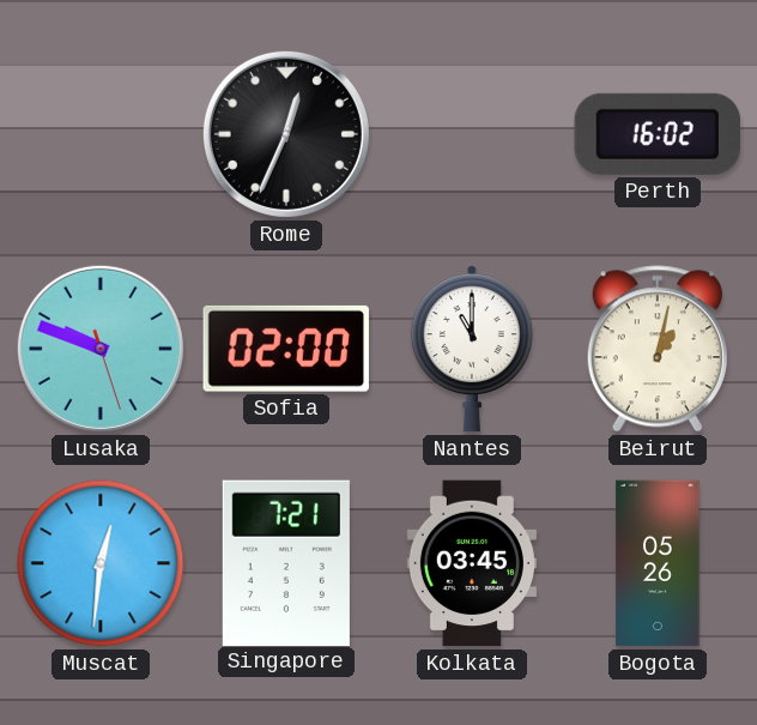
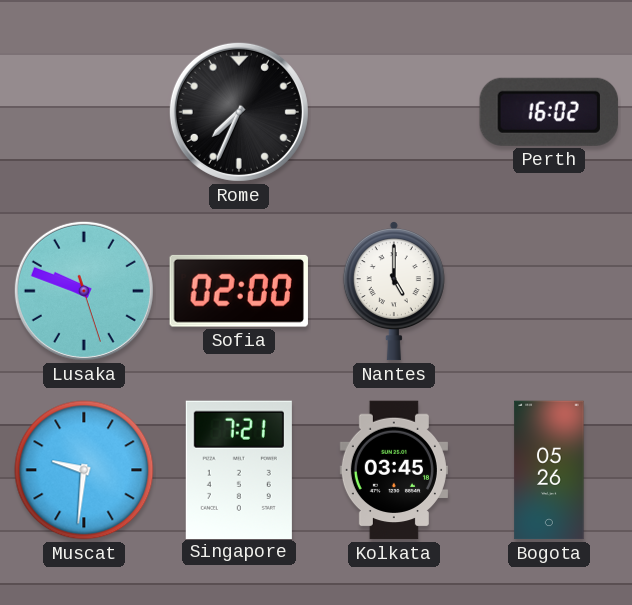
Rome: 12:34 -> 7:34 (239, 112)
Nantes: 11:00 -> 5:00 (394, 291)
Beirut: 1:02 -> none (658, 349)
Muscat: 12:31 -> 9:31 (84, 470)
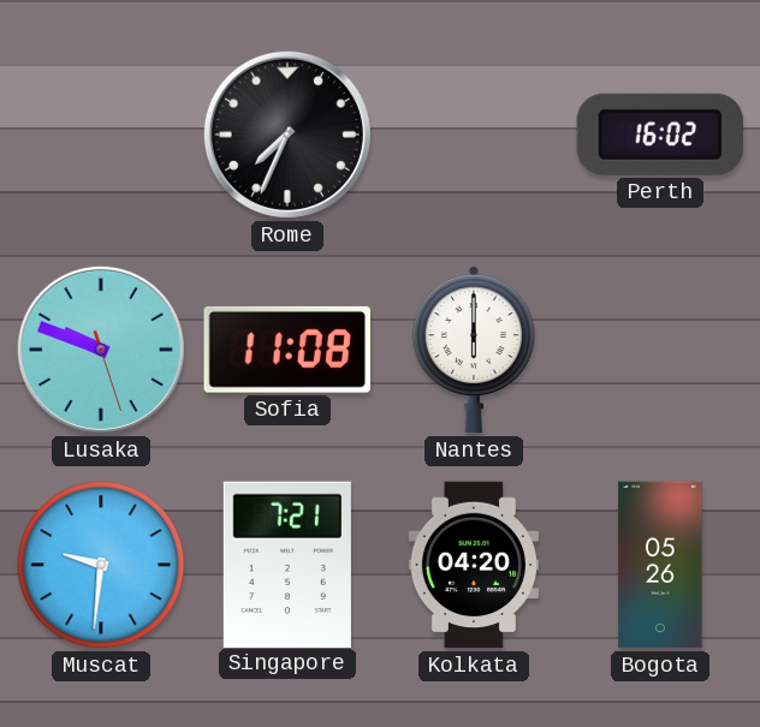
Sofia: 02:00 -> 11:08 (287, 350)
Nantes: 5:00 -> 6:00 (474, 350)
Kolkata: 03:45 -> 04:20 (474, 565)
